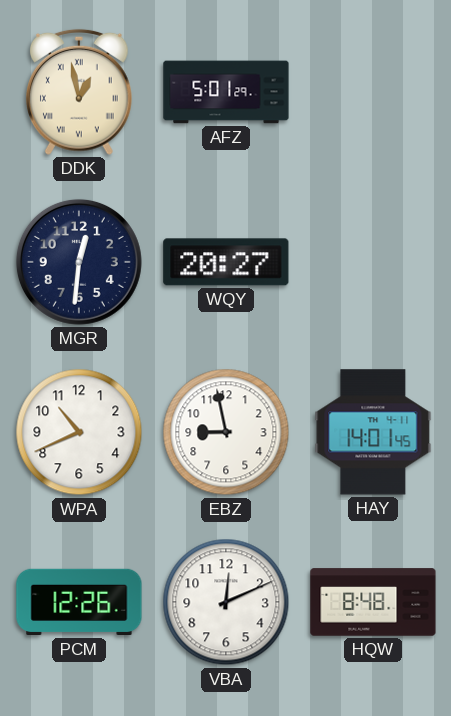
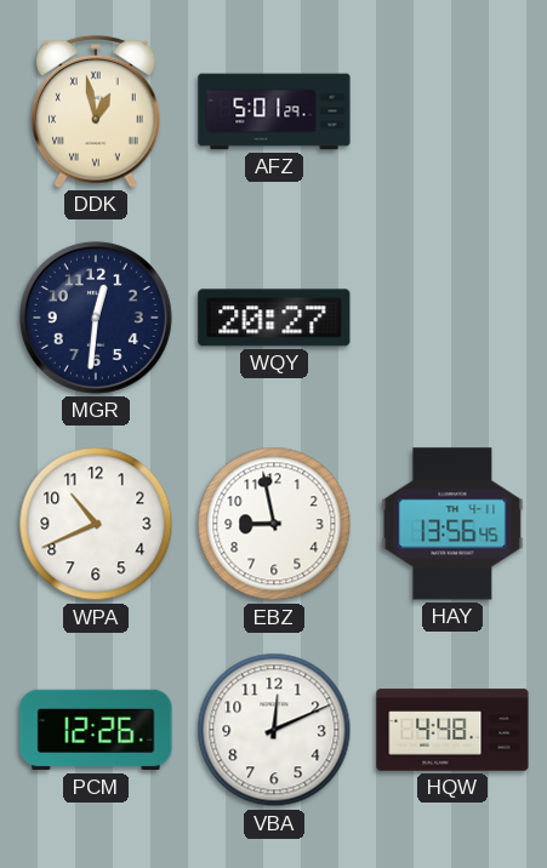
HAY: 14:01 -> 13:56 (452, 524)
HQW: 8:48 -> 4:48 (452, 730)
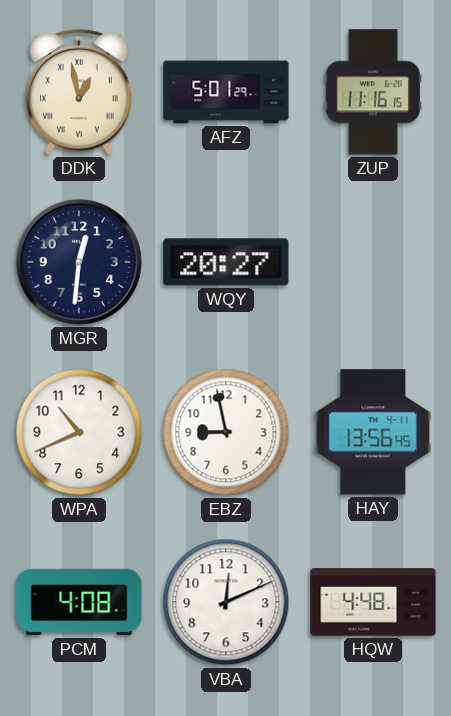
ZUP: none -> 11:16 (372, 92)
PCM: 12:26 -> 4:08 (79, 602)
